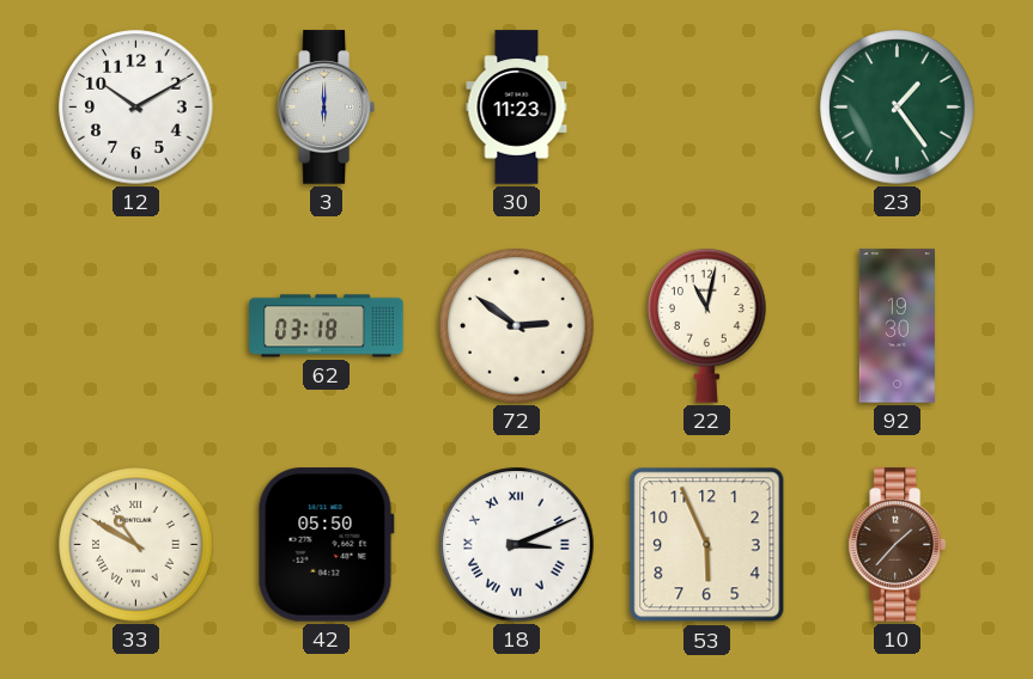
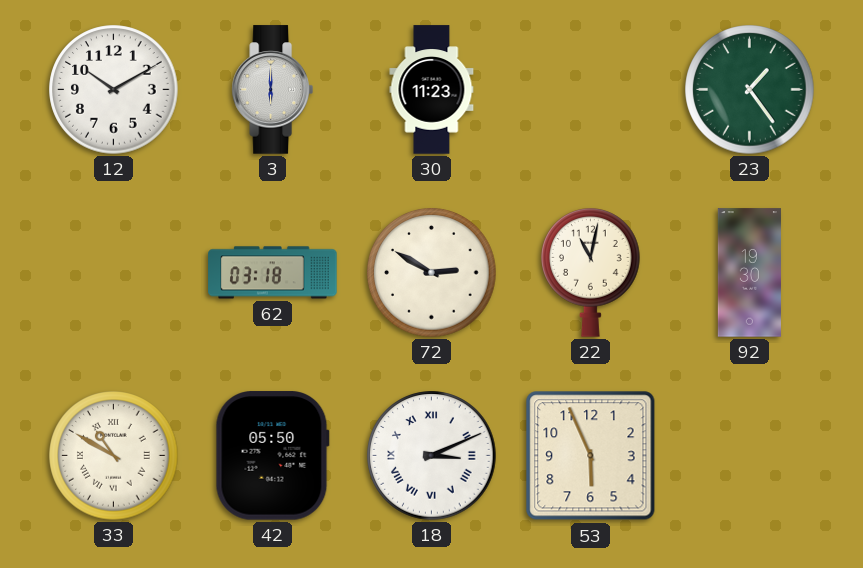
72: 2:51 -> 2:50 (432, 273)
10: 1:37 -> none (897, 545)
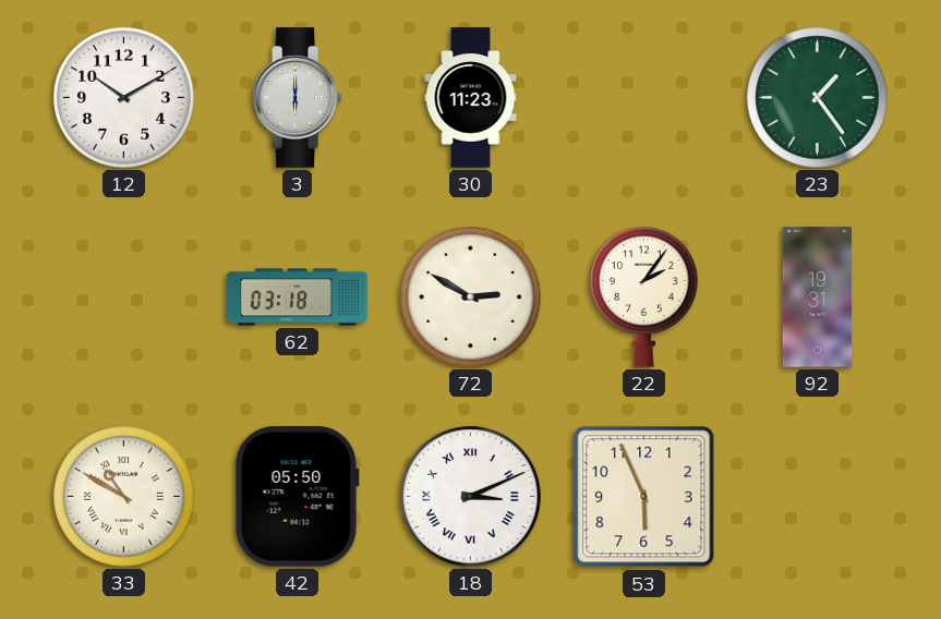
22: 11:02 -> 2:06 (644, 298)
92: 19:30 -> 19:31 (817, 298)
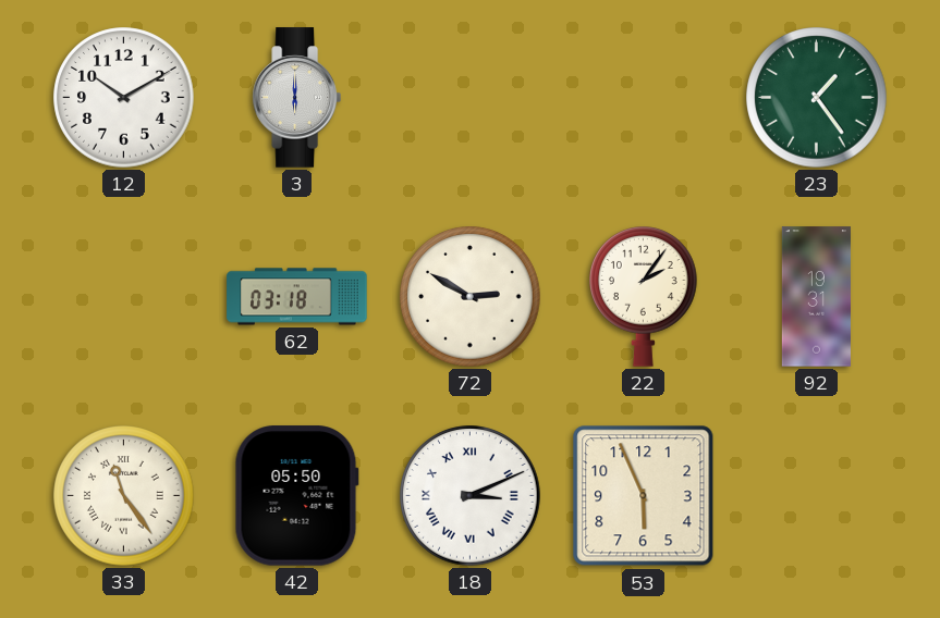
30: 11:23 -> none (471, 98)
33: 10:50 -> 11:24 (124, 496)
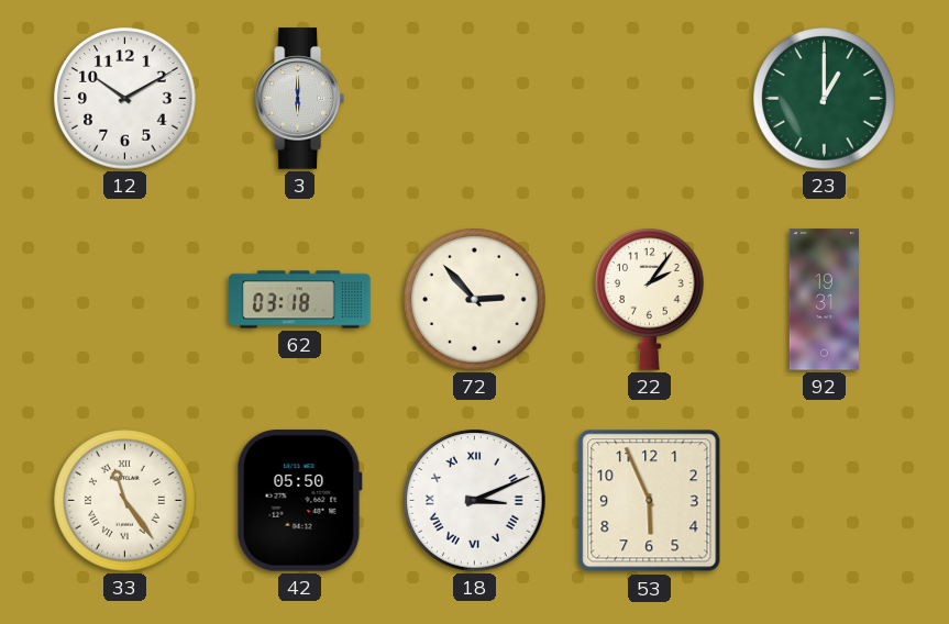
23: 1:24 -> 1:00 (825, 99)
72: 2:50 -> 2:53 (475, 300)
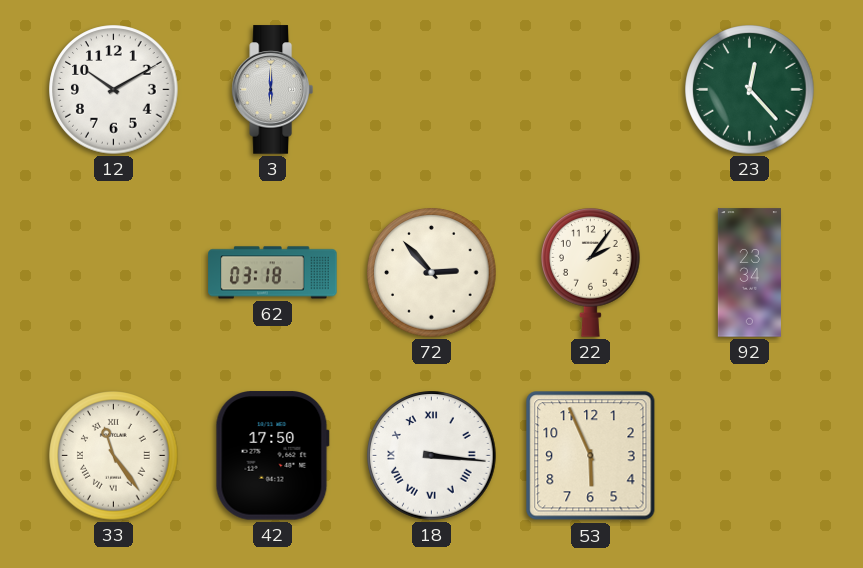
23: 1:00 -> 12:23 (750, 90)
92: 19:31 -> 23:34 (749, 273)
42: 05:50 -> 17:50 (272, 456)
18: 3:11 -> 3:16 (432, 456)
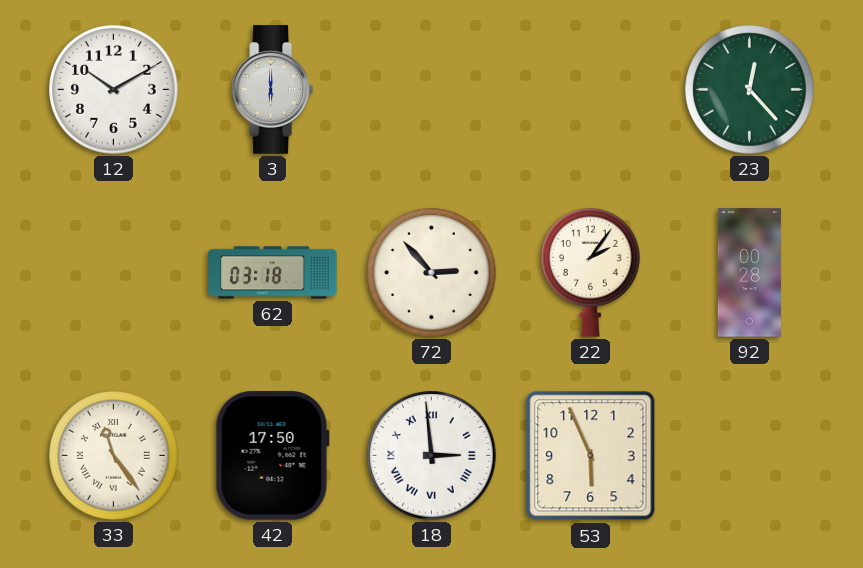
92: 23:34 -> 00:28 (749, 273)
18: 3:16 -> 2:59 (432, 456)
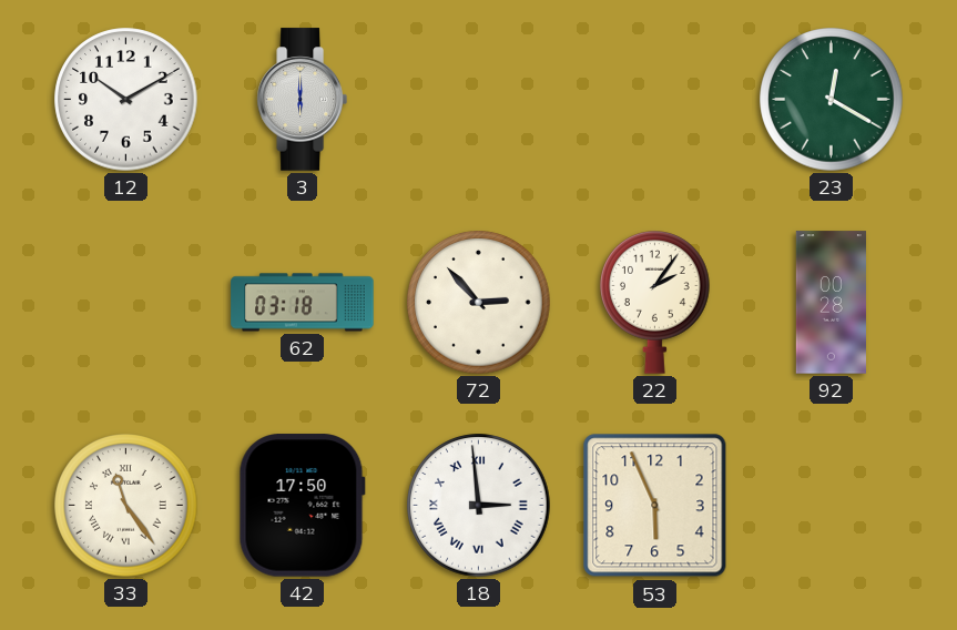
23: 12:23 -> 12:20 (832, 100)
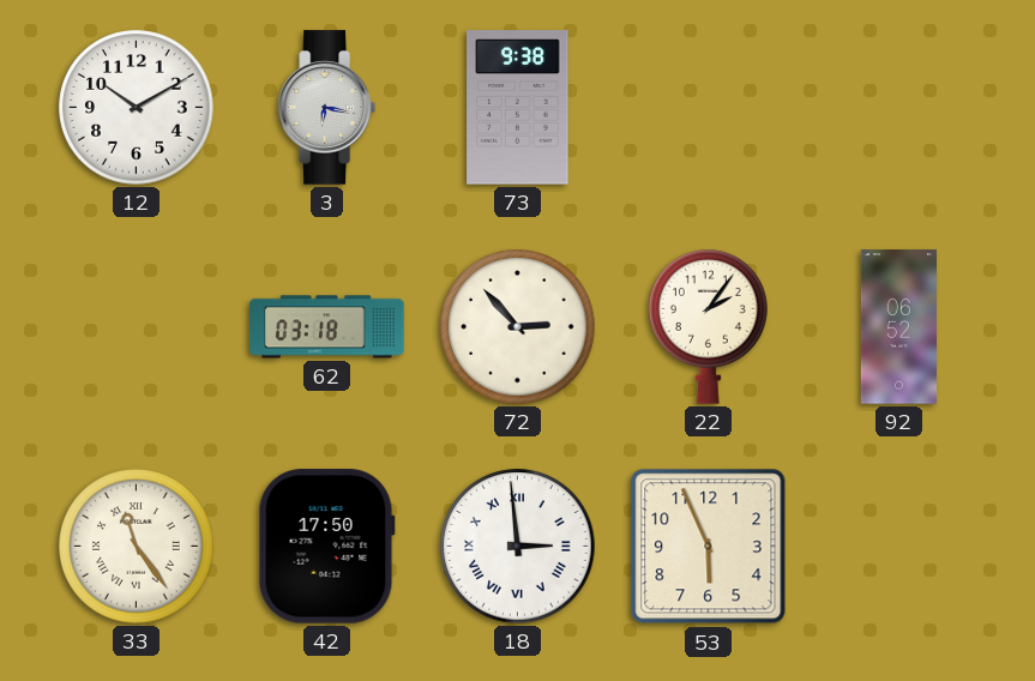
3: 6:00 -> 6:17 (326, 108)
73: none -> 9:38 (518, 108)
23: 12:20 -> none (832, 100)
92: 00:28 -> 06:52 (898, 327)
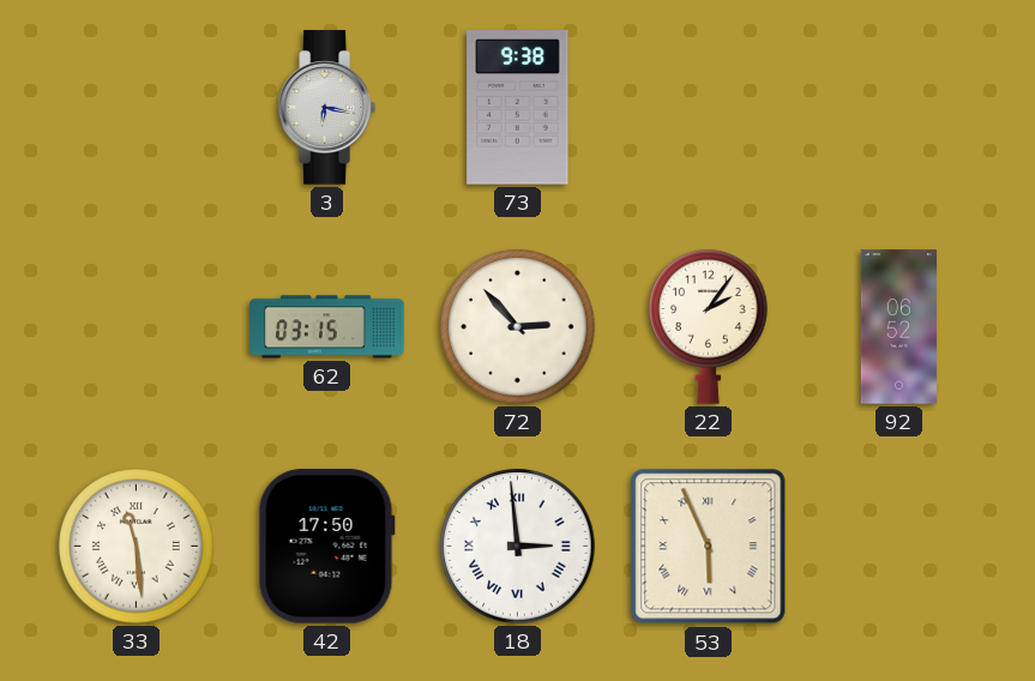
12: 10:10 -> none (137, 108)
62: 03:18 -> 03:15 (327, 327)
33: 11:24 -> 11:29 (137, 547)
53 numerals: Arabic -> Roman (709, 547)
